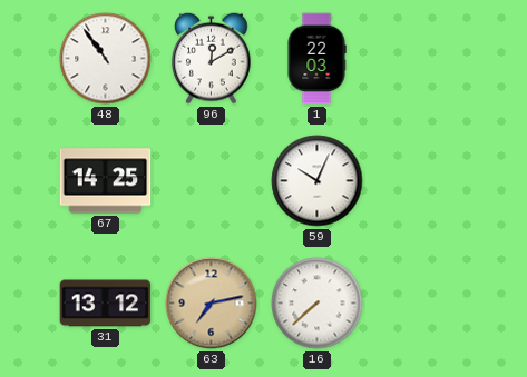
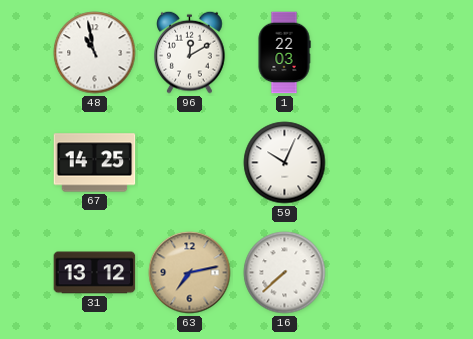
48: 10:54 -> 10:58 (95, 53)
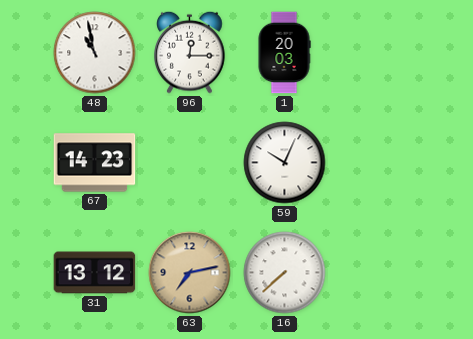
96: 12:10 -> 12:15 (190, 52)
1: 22:03 -> 20:03 (284, 53)
67: 14:25 -> 14:23 (95, 163)
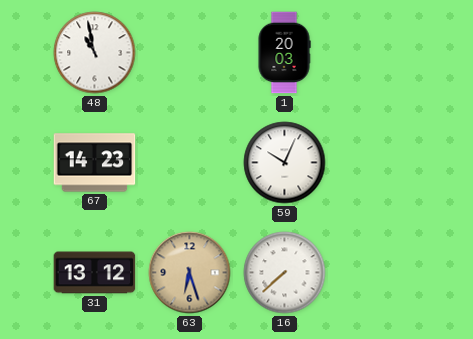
96: 12:15 -> none (190, 52)
63: 7:13 -> 6:27 (190, 273)
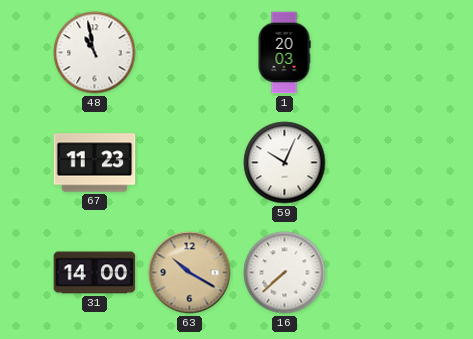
67: 14:23 -> 11:23 (95, 163)
31: 13:12 -> 14:00 (95, 273)
63: 6:27 -> 10:20 (190, 273)
